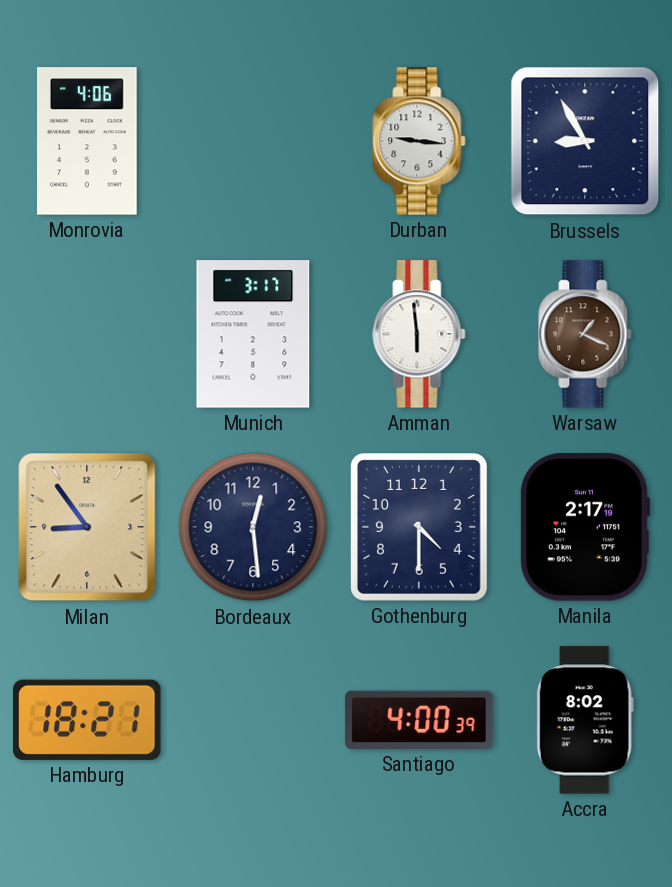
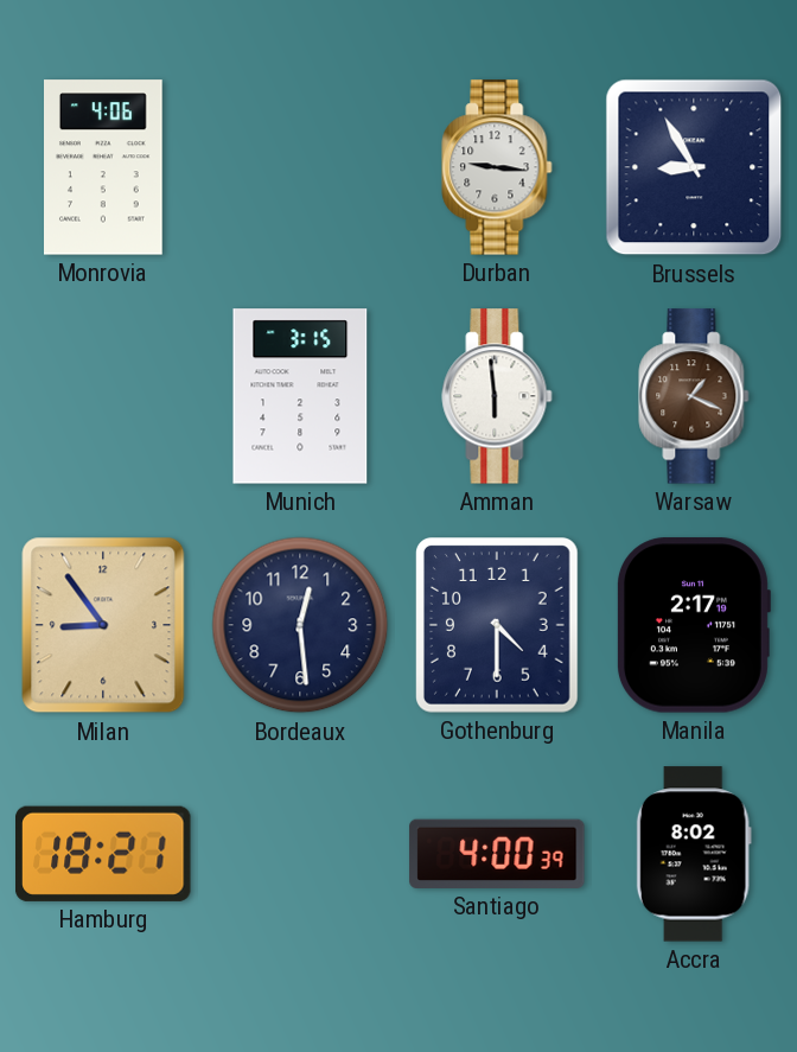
Munich: 3:17 -> 3:15 (300, 396)
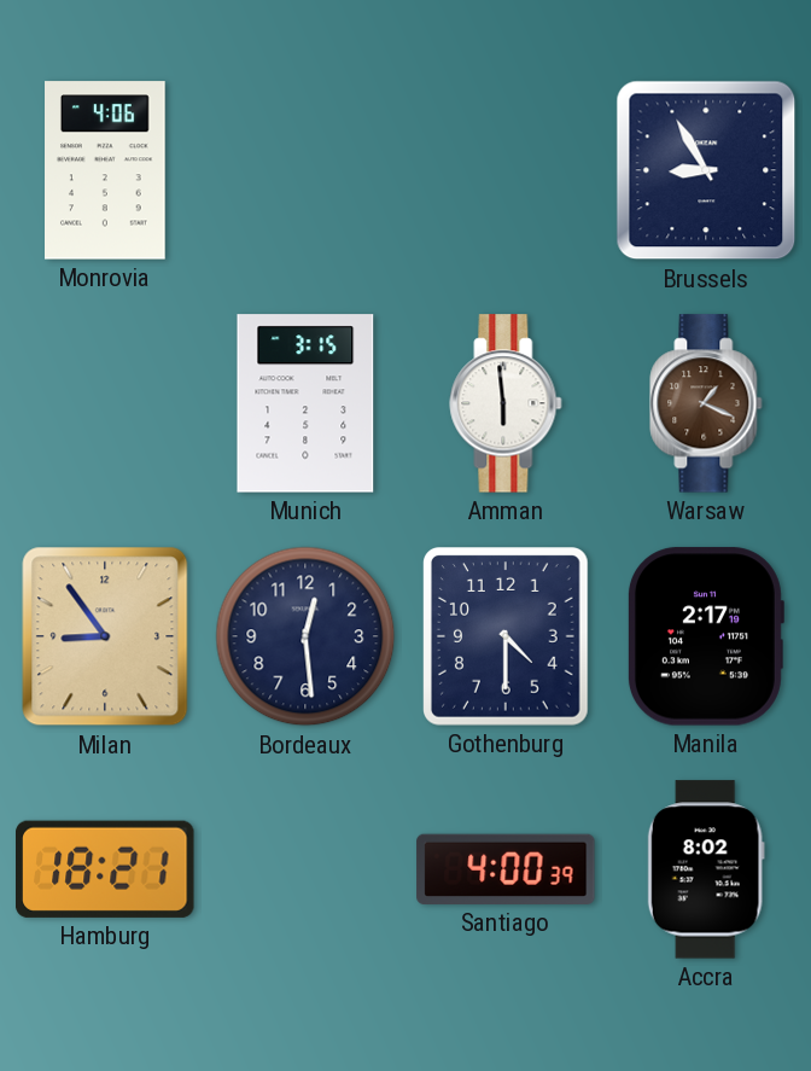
Durban: 9:16 -> none (497, 167)
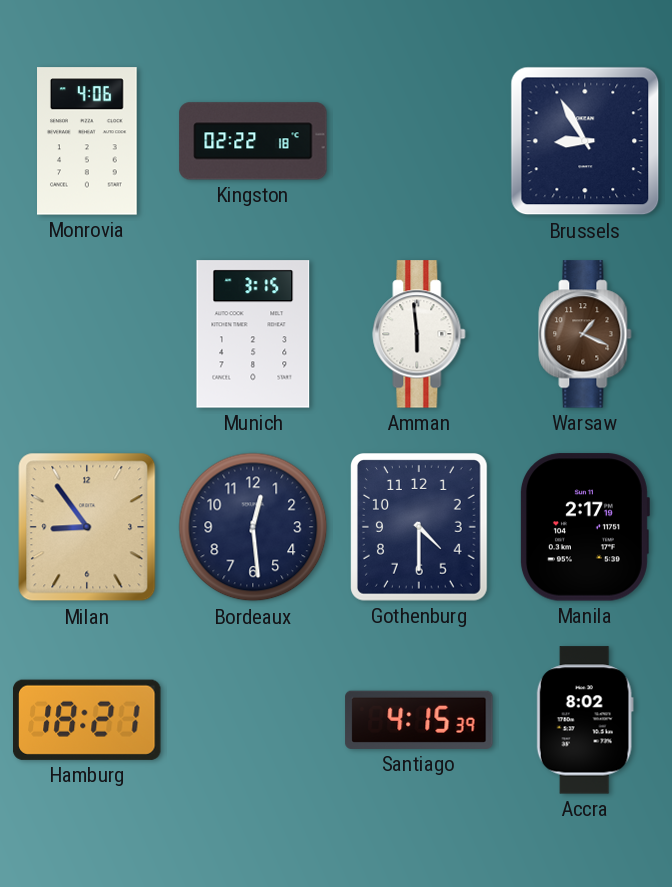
Kingston: none -> 02:22 (253, 141)
Santiago: 4:00 -> 4:15 (419, 720)
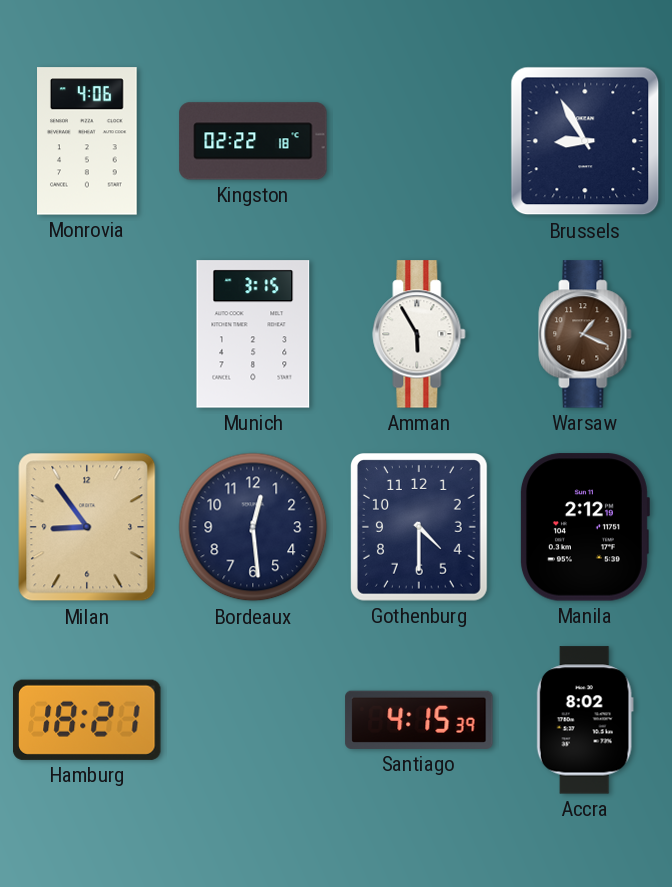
Amman: 5:59 -> 5:55 (419, 334)
Manila: 2:17 -> 2:12 (584, 527)
